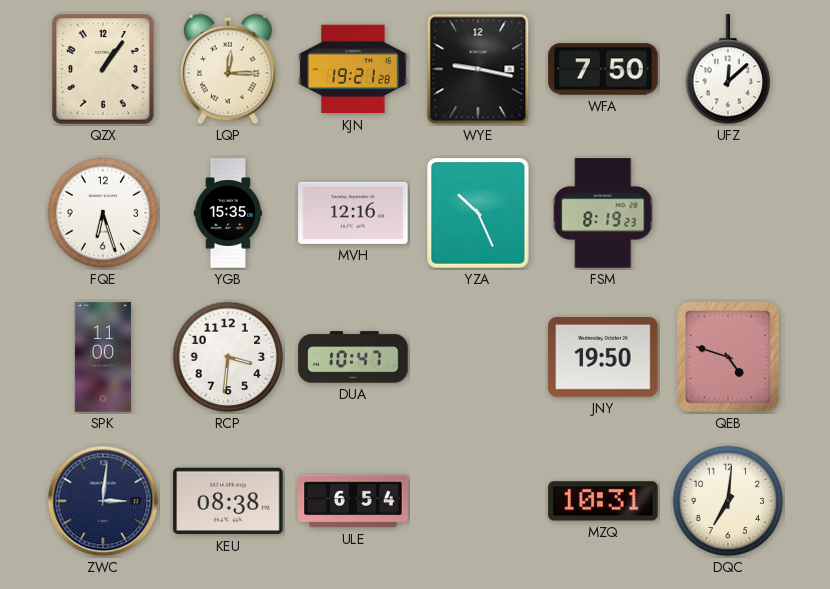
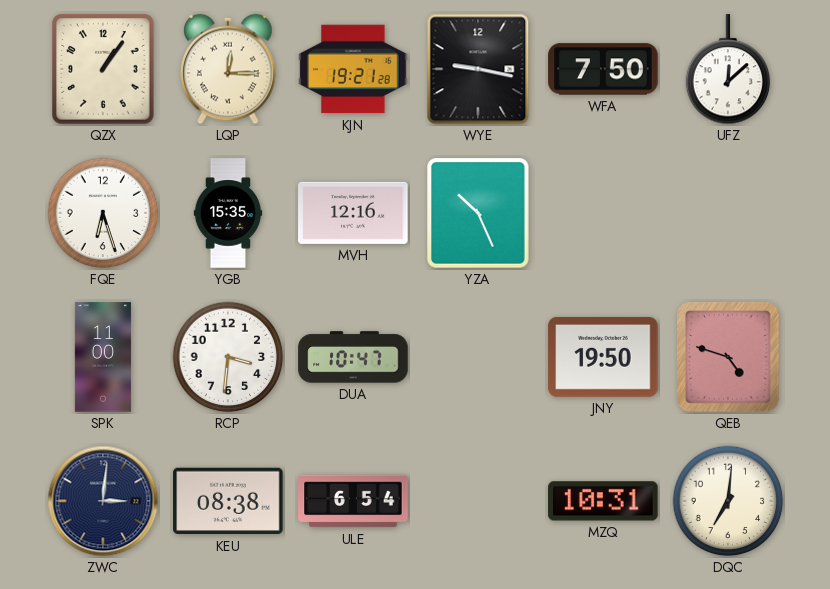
FSM: 8:19 -> none (603, 213)
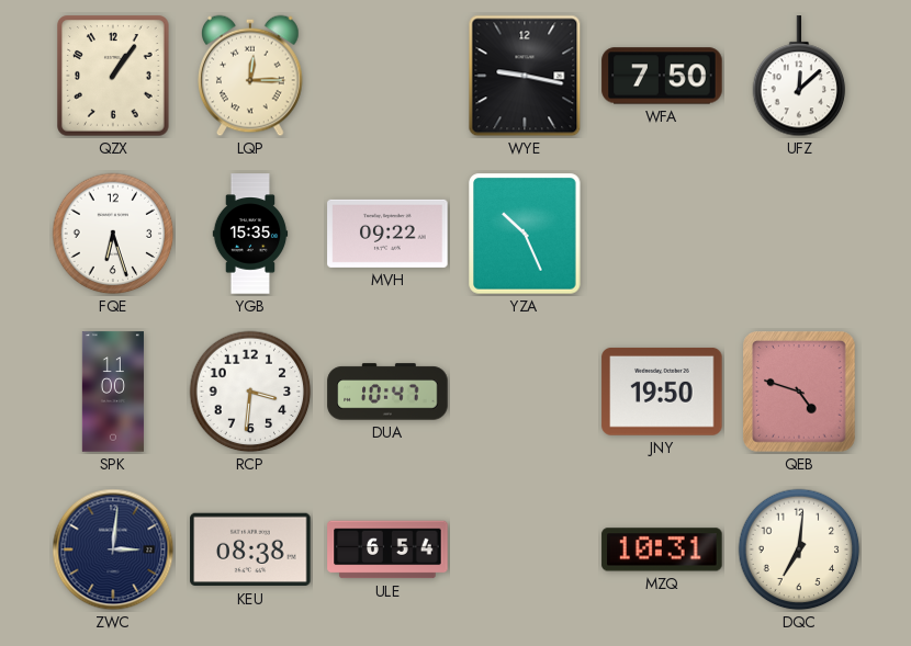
KJN: 19:21 -> none (353, 69)
MVH: 12:16 -> 09:22 (387, 234)
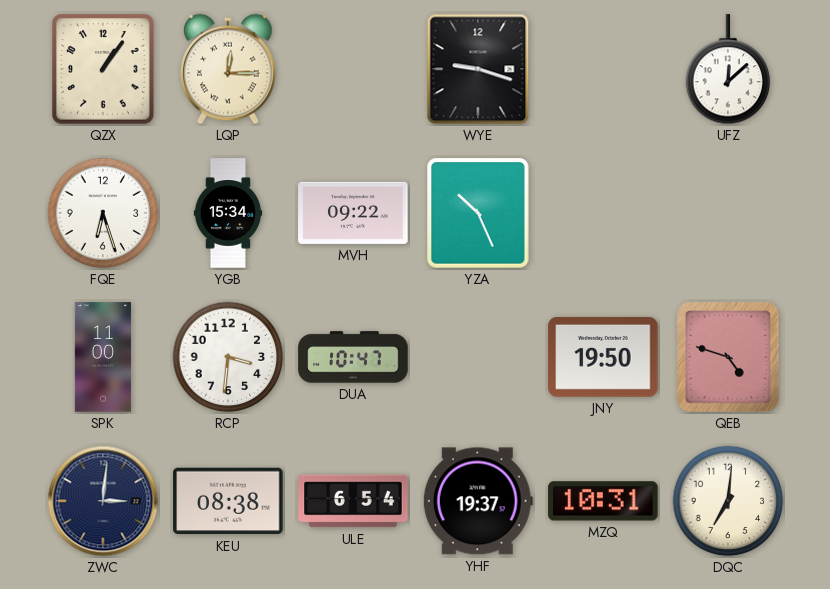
WYE: 9:17 -> 9:18 (478, 69)
WFA: 7:50 -> none (662, 76)
YGB: 15:35 -> 15:34 (228, 213)
YHF: none -> 19:37 (478, 501)
